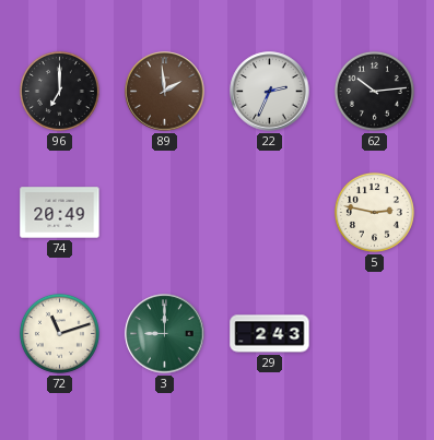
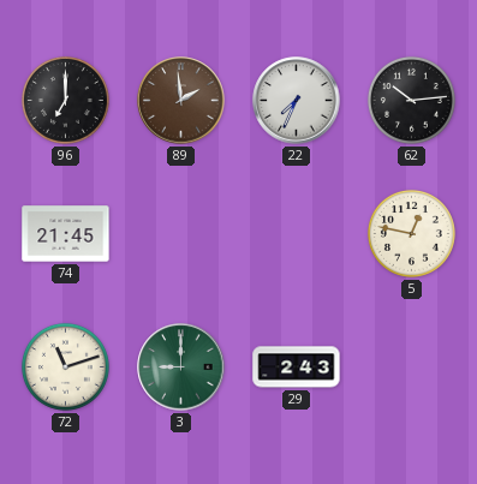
22: 2:34 -> 7:34 (297, 101)
74: 20:49 -> 21:45 (66, 234)
5: 2:47 -> 12:47 (411, 233)
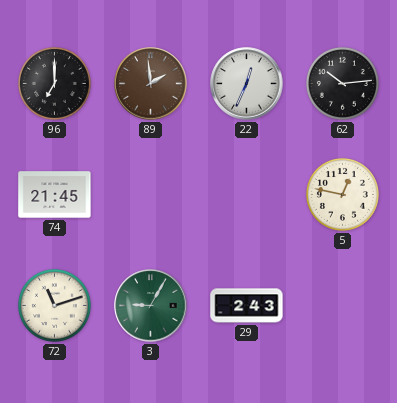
22: 7:34 -> 12:34 (247, 84)
3: 9:00 -> 9:05 (151, 306)
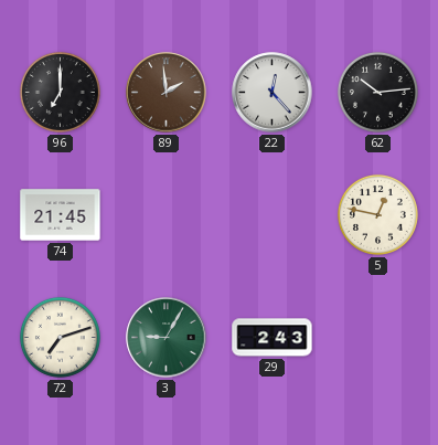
22: 12:34 -> 12:23 (273, 93)
72: 11:12 -> 7:12 (60, 337)
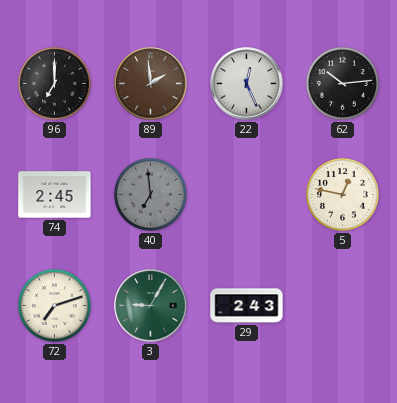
22: 12:23 -> 12:26 (247, 84)
74: 21:45 -> 2:45 (55, 195)
40: none -> 6:59 (150, 194)
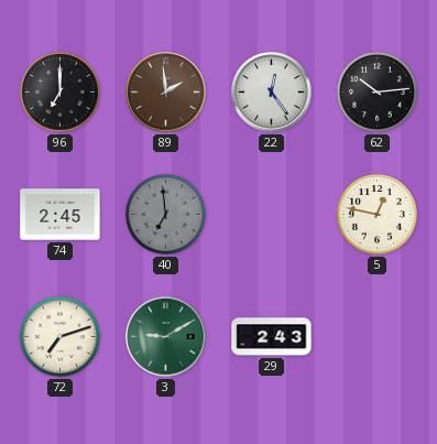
22: 12:26 -> 12:24 (272, 93)
3: 9:05 -> 9:10 (166, 337)
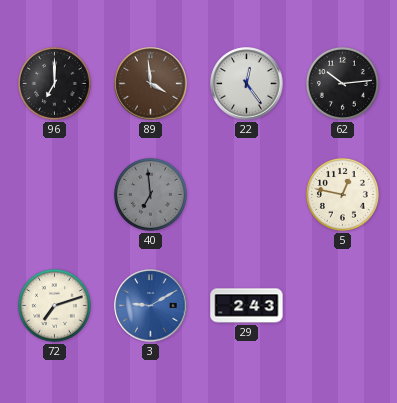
89: 1:59 -> 3:59 (151, 84)
74: 2:45 -> none (61, 215)
3 dial: green -> blue (151, 306)
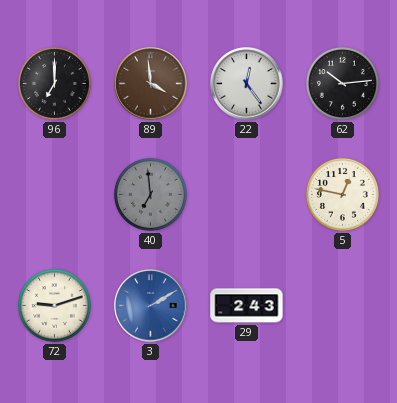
72: 7:12 -> 9:12 (54, 305)
3: 9:10 -> 2:10 (151, 306)
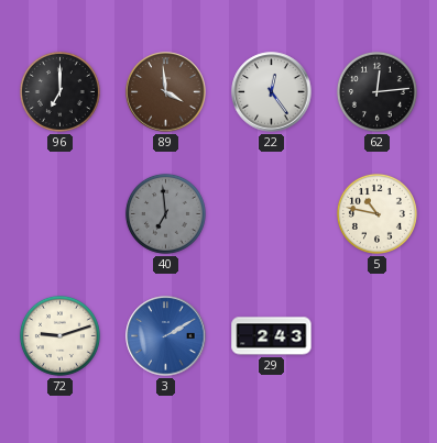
62: 10:14 -> 12:14 (376, 91)
5: 12:47 -> 10:47 (376, 213)
